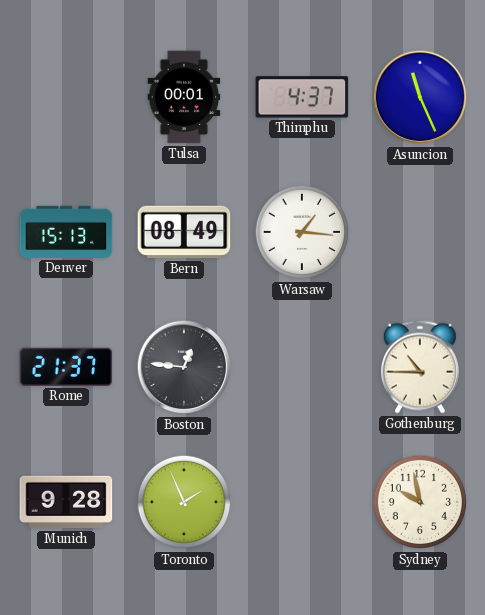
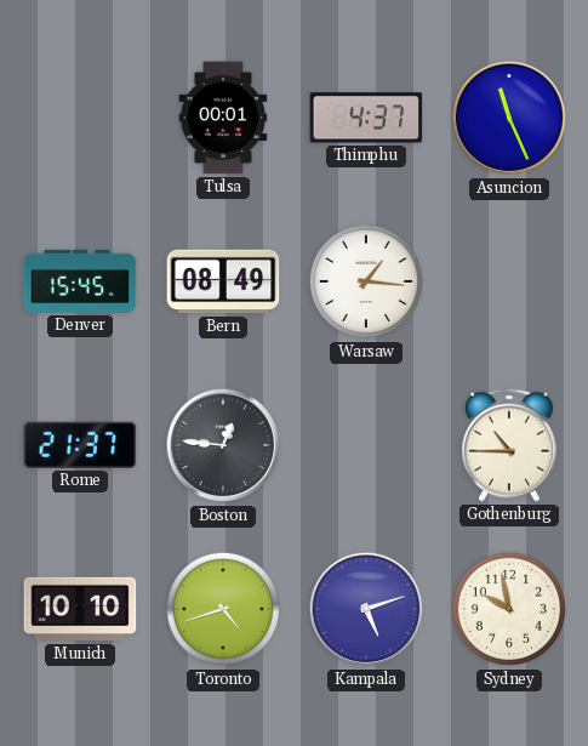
Denver: 15:13 -> 15:45 (80, 281)
Munich: 9:28 -> 10:10 (80, 609)
Toronto: 1:56 -> 4:42 (223, 609)
Kampala: none -> 5:12 (366, 609)
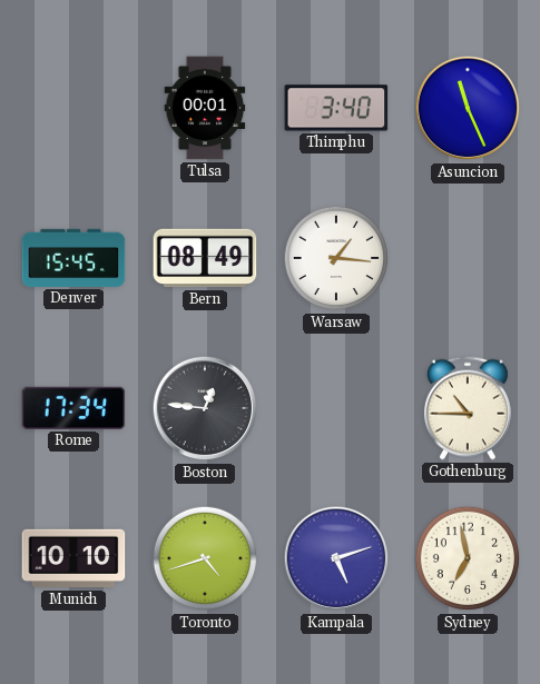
Thimphu: 4:37 -> 3:40 (336, 108)
Rome: 21:37 -> 17:34 (73, 408)
Sydney: 9:58 -> 6:58 (468, 558)
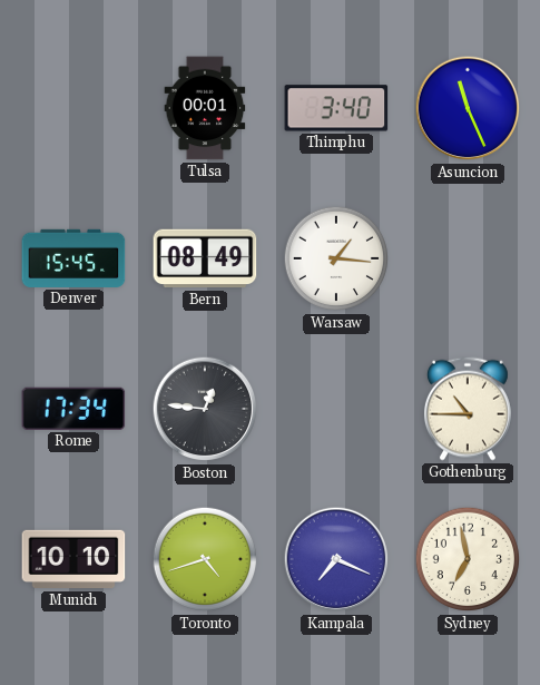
Kampala: 5:12 -> 7:19 (336, 559)
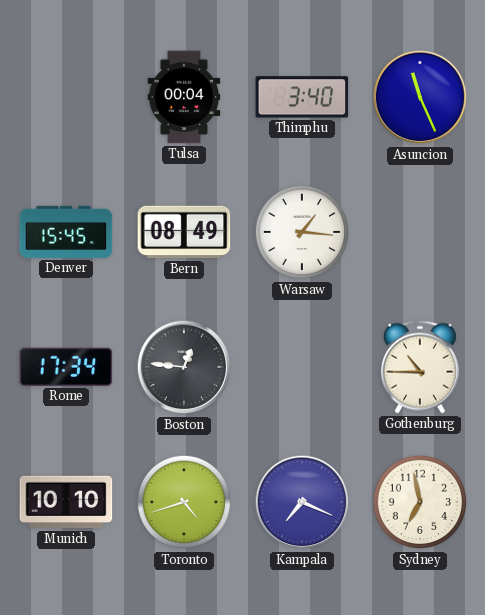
Tulsa: 00:01 -> 00:04 (184, 97)
